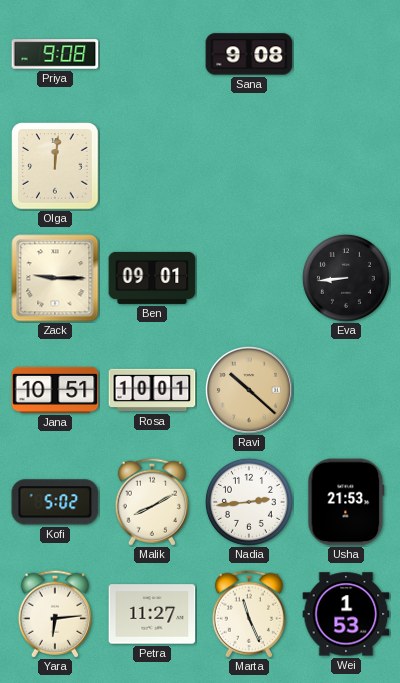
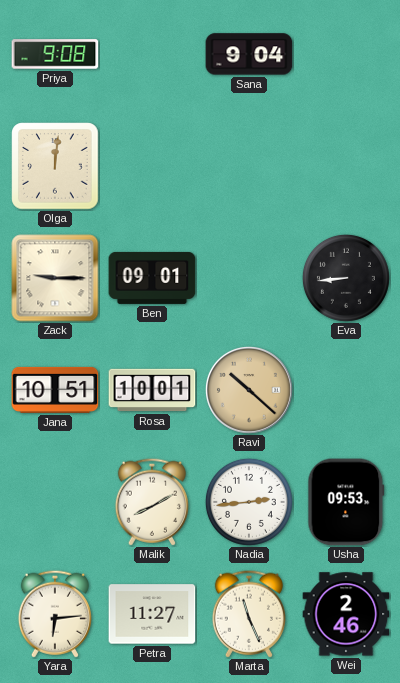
Sana: 9:08 -> 9:04 (249, 54)
Kofi: 5:02 -> none (55, 502)
Usha: 21:53 -> 09:53 (346, 502)
Wei: 1:53 -> 2:46 (346, 614)
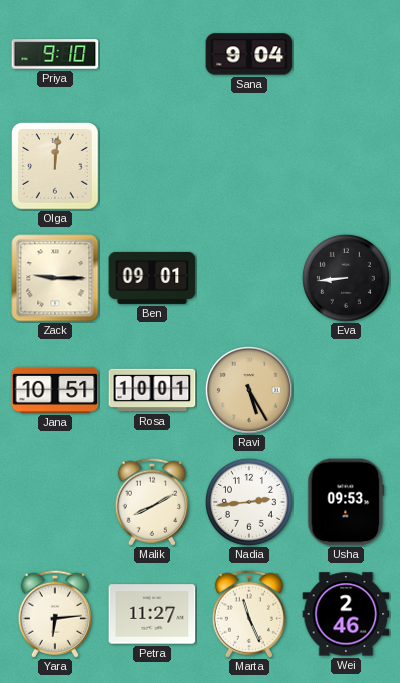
Priya: 9:08 -> 9:10 (55, 54)
Ravi: 10:22 -> 5:25 (249, 390)
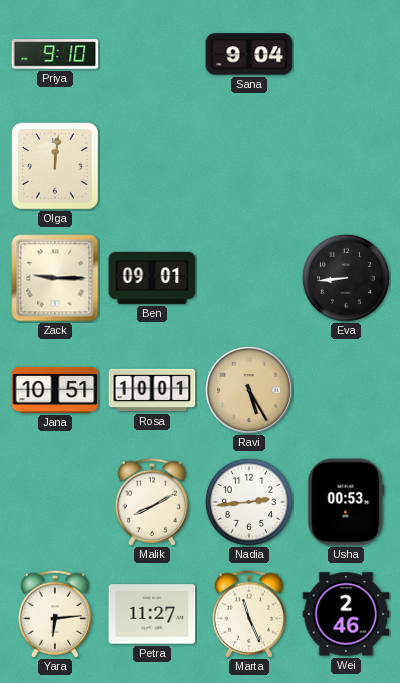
Usha: 09:53 -> 00:53 (346, 502)
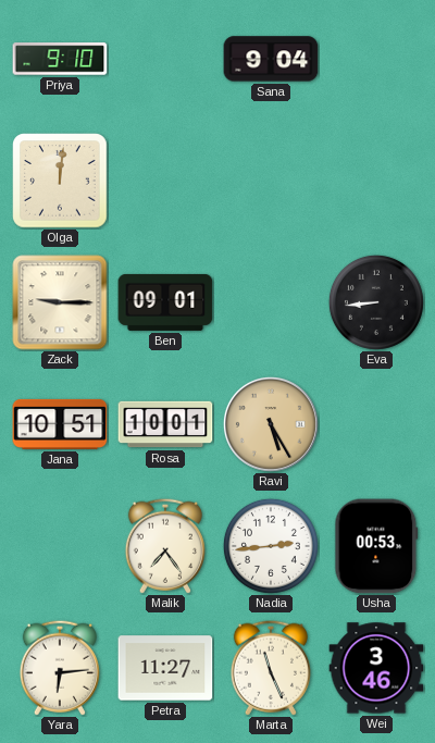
Malik: 8:10 -> 7:24 (165, 546)
Wei: 2:46 -> 3:46 (376, 668)
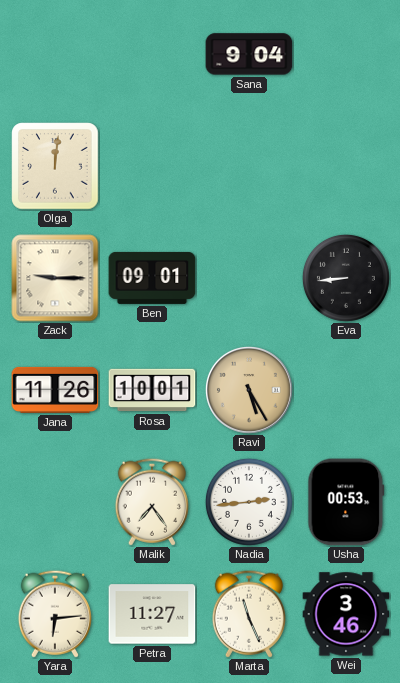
Priya: 9:10 -> none (60, 59)
Jana: 10:51 -> 11:26 (55, 390)
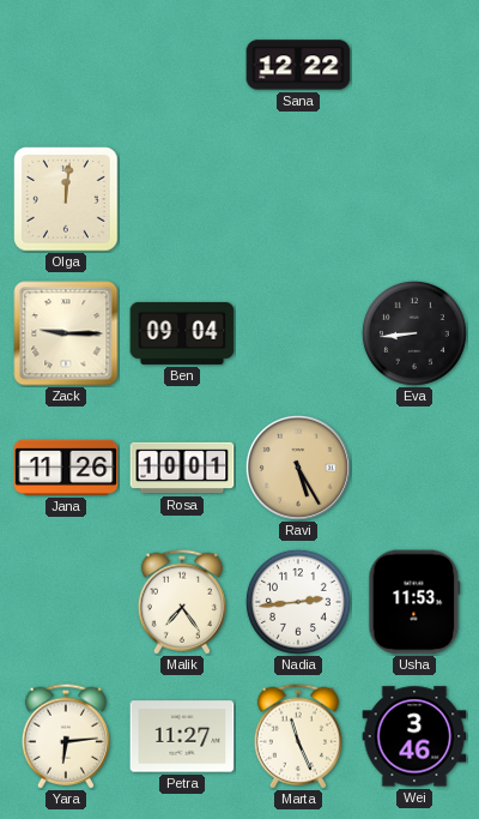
Sana: 9:04 -> 12:22 (298, 65)
Ben: 09:01 -> 09:04 (182, 333)
Usha: 00:53 -> 11:53 (414, 602)
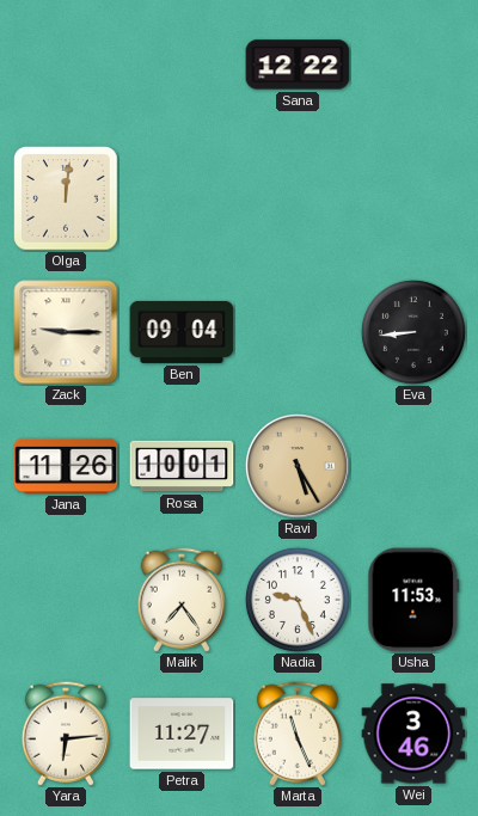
Nadia: 2:44 -> 9:26 (298, 600)
